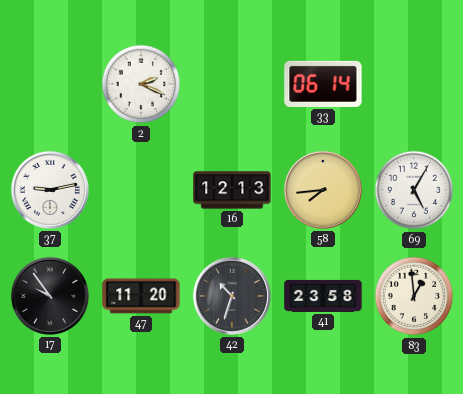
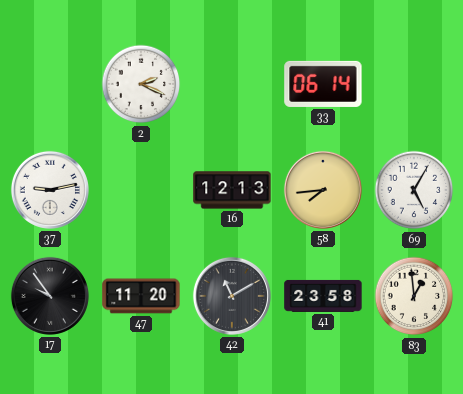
42: 10:33 -> 11:10 (232, 296)
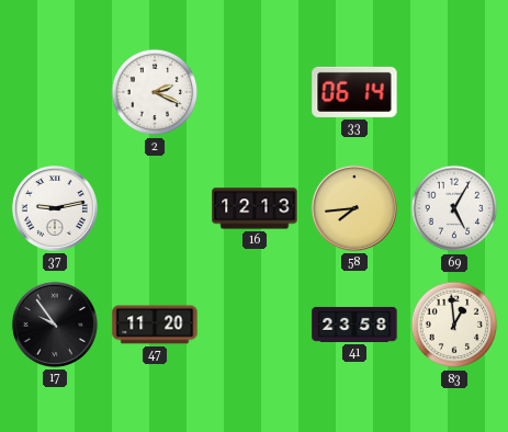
42: 11:10 -> none (232, 296)
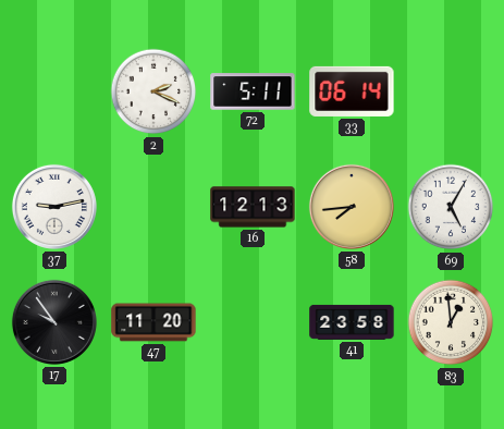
72: none -> 5:11 (253, 91)
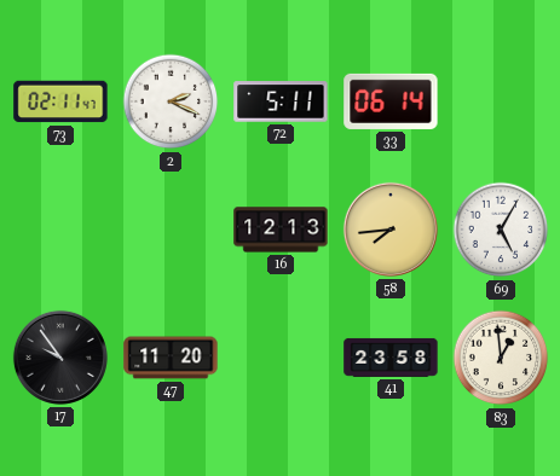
73: none -> 02:11 (60, 101)
37: 9:13 -> none (54, 207)
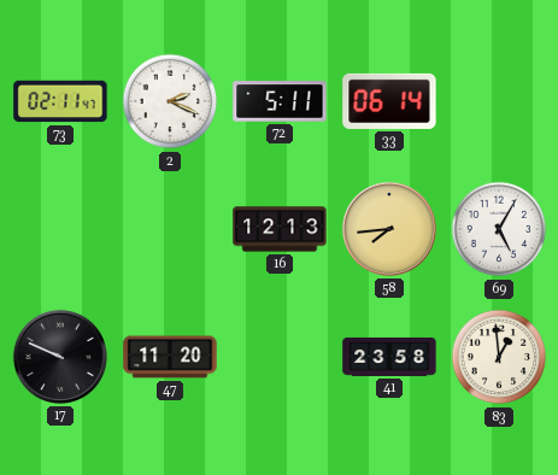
17: 9:54 -> 9:49 (60, 357)
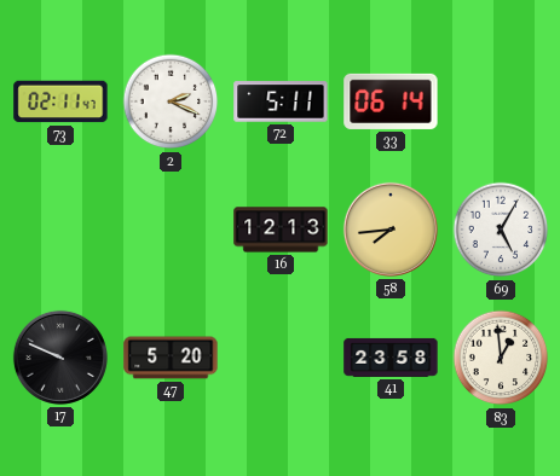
47: 11:20 -> 5:20 (171, 358)
